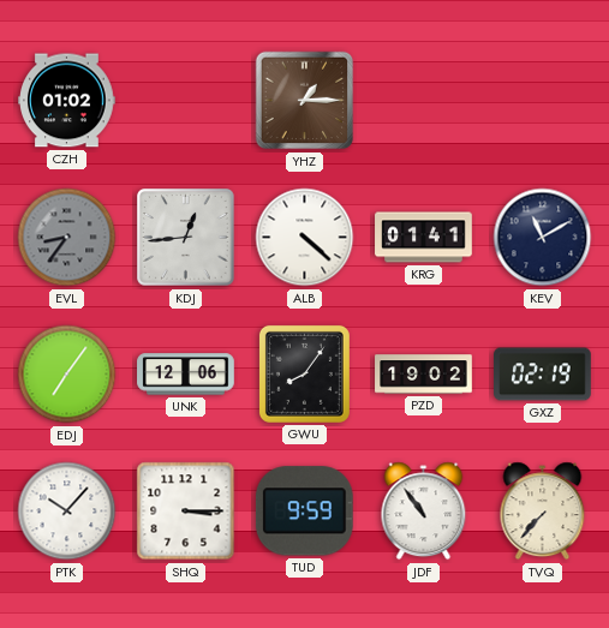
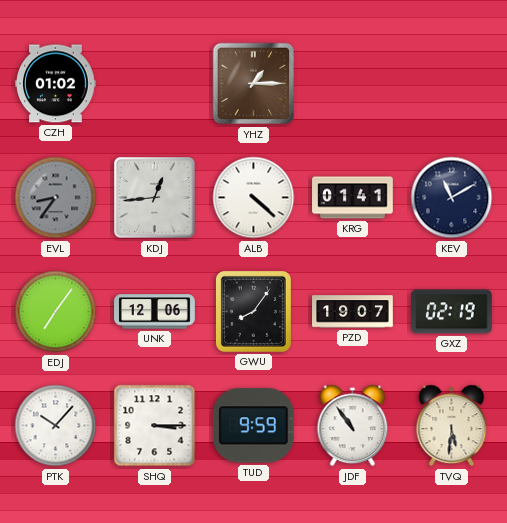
PZD: 19:02 -> 19:07 (353, 312)
TVQ: 7:37 -> 5:31 (452, 426)
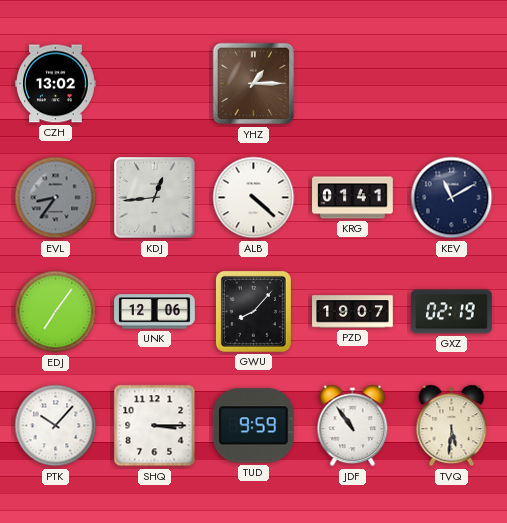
CZH: 01:02 -> 13:02 (56, 84)
GWU: 8:06 -> 8:07 (253, 311)
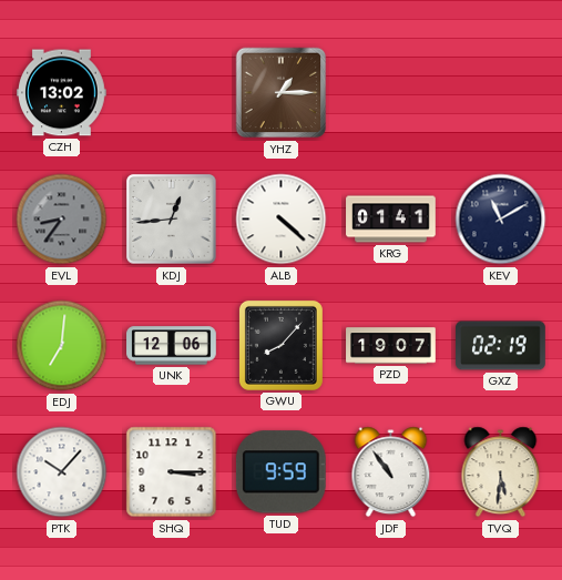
EDJ: 7:06 -> 7:01 (62, 346)
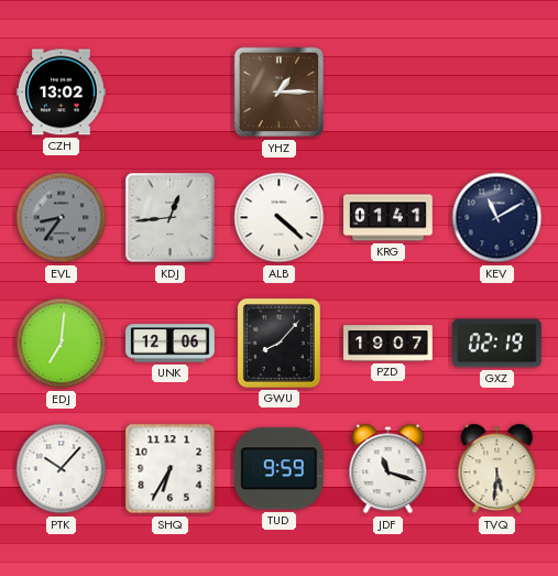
SHQ: 3:15 -> 6:35 (171, 469)
JDF: 10:54 -> 11:18 (389, 469)
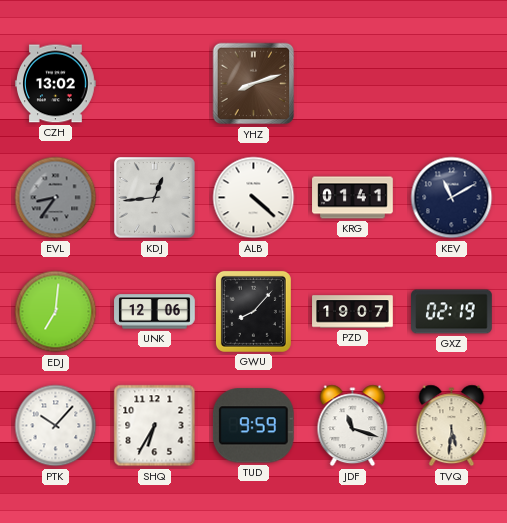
YHZ: 1:15 -> 8:12 (254, 84)
